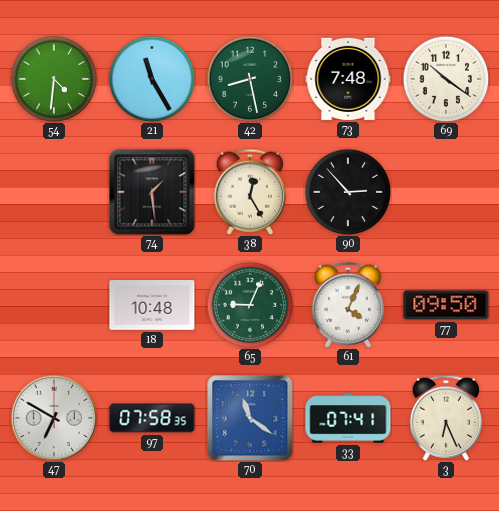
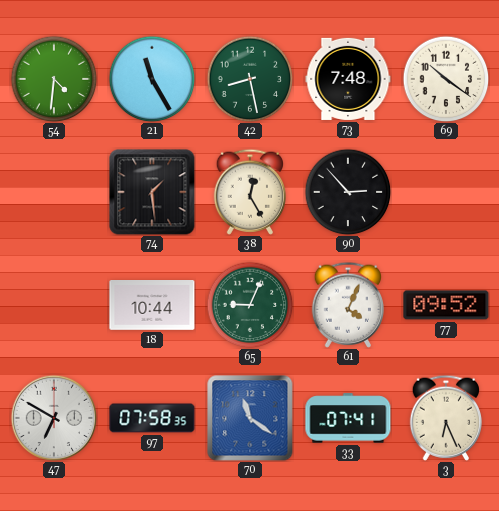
18: 10:48 -> 10:44 (152, 306)
77: 09:50 -> 09:52 (446, 305)
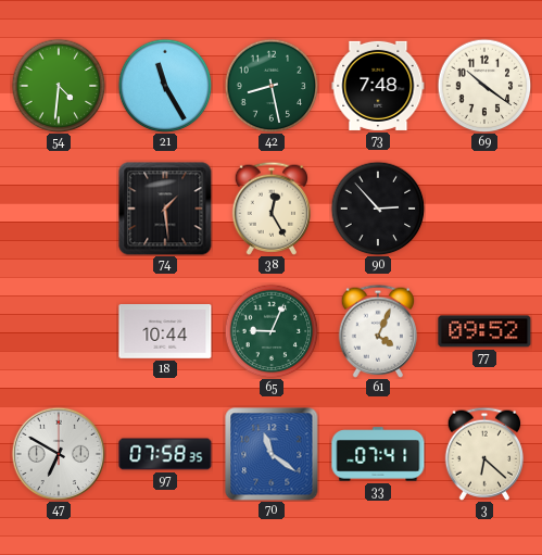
3: 6:26 -> 6:22 (483, 454)
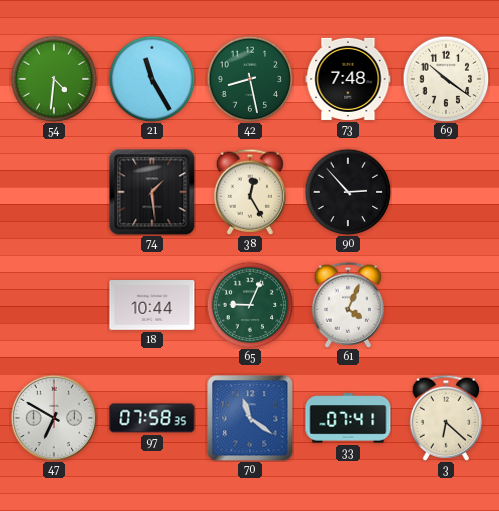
77: 09:52 -> none (484, 331)
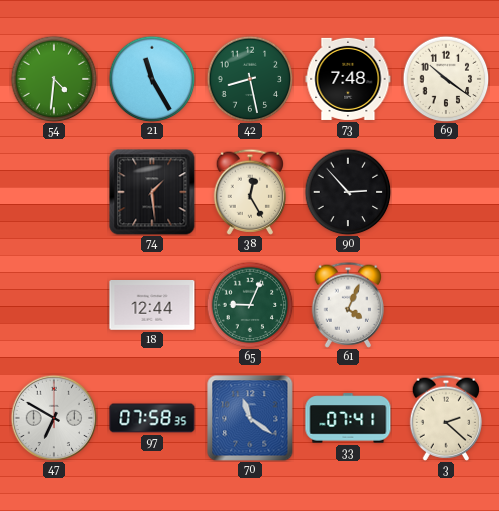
18: 10:44 -> 12:44 (152, 306)
3: 6:22 -> 2:22 (445, 418)
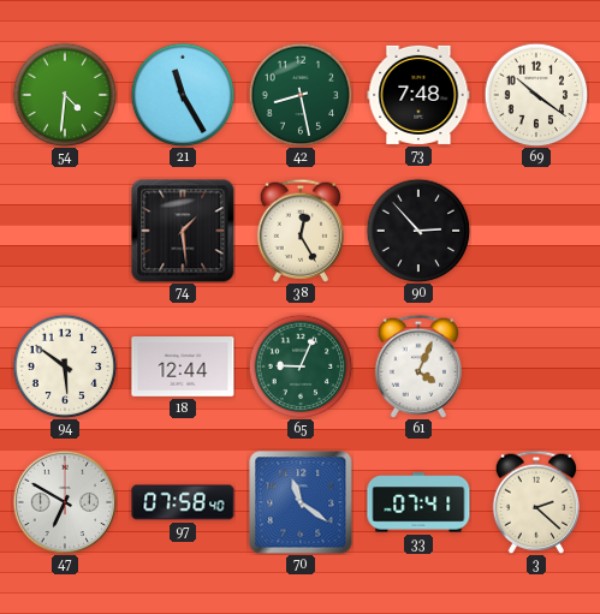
94: none -> 5:51 (65, 366)
97: 07:58:35 -> 07:58:40 (183, 502)
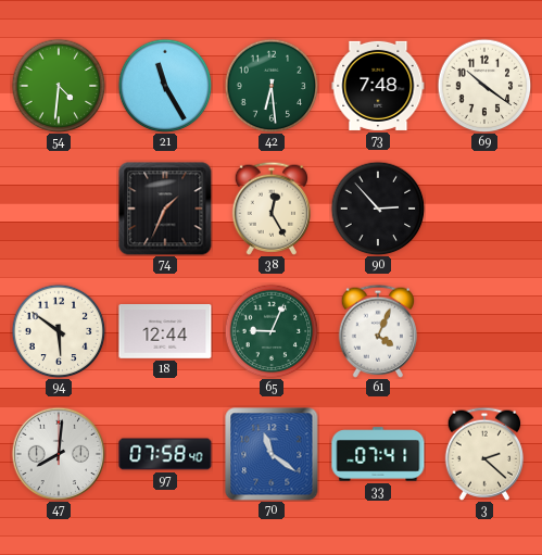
42: 8:28 -> 6:29 (272, 86)
74: 1:29 -> 1:34 (165, 209)
47: 6:50 -> 8:01 (59, 454)
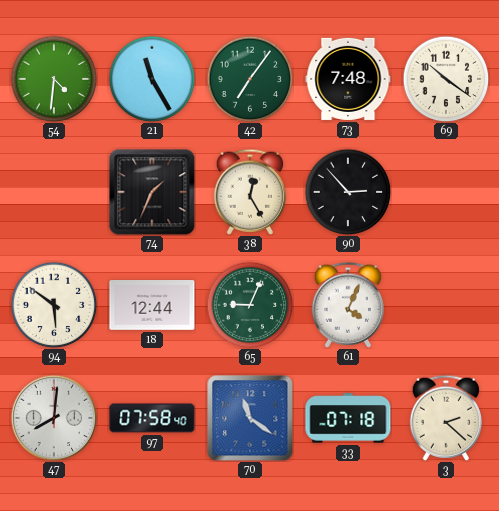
42: 6:29 -> 7:06 (250, 79)
33: 07:41 -> 07:18 (348, 418)
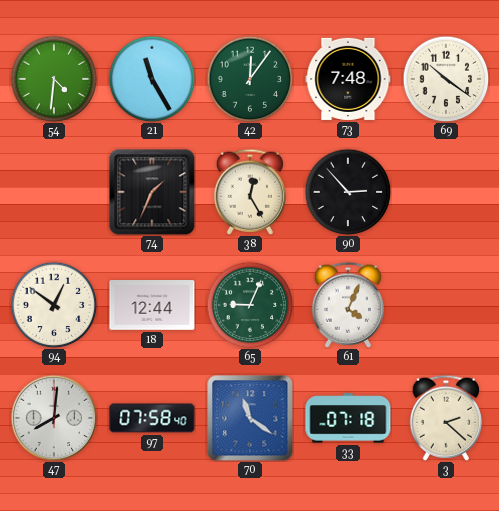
42: 7:06 -> 12:06 (250, 79)
94: 5:51 -> 12:51 (54, 305)
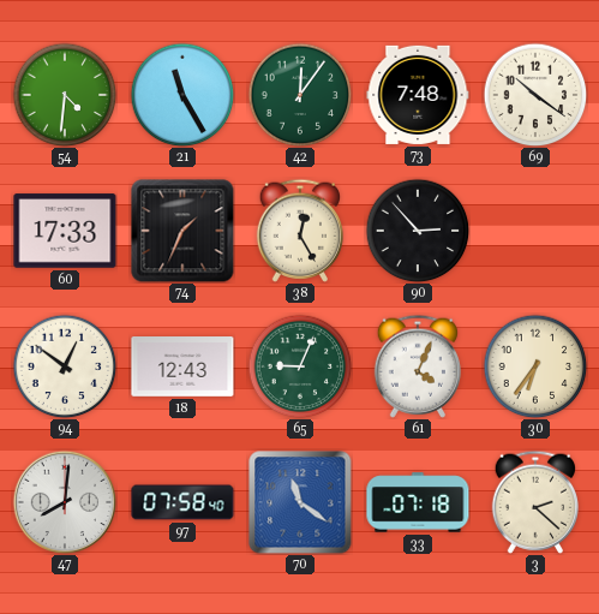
60: none -> 17:33 (65, 231)
18: 12:44 -> 12:43 (182, 368)
30: none -> 6:36 (535, 366)
